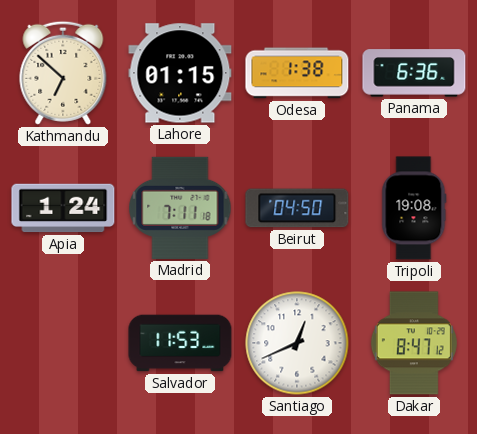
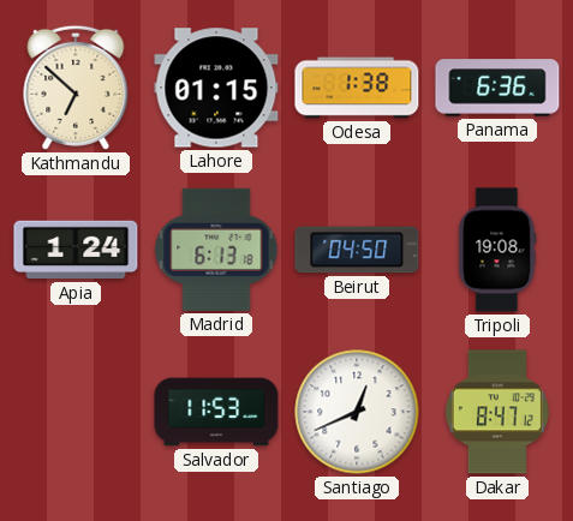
Madrid: 7:11 -> 6:13 (216, 250)
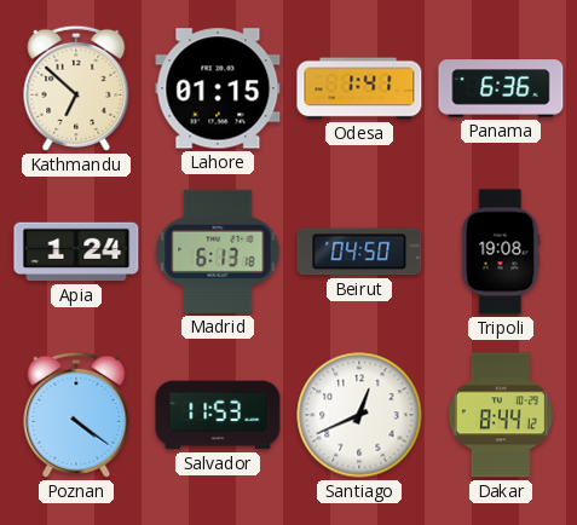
Odesa: 1:38 -> 1:41 (359, 88)
Poznan: none -> 4:21 (76, 415)
Dakar: 8:47 -> 8:44 (501, 415)
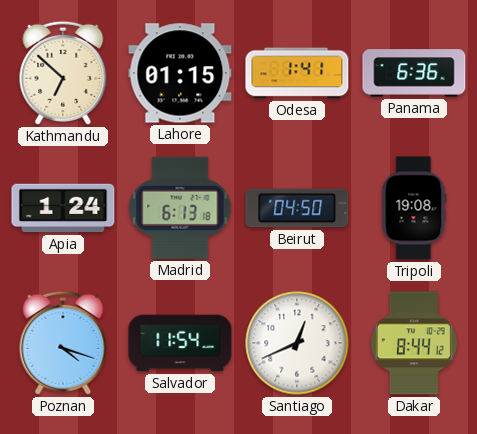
Poznan: 4:21 -> 4:18 (63, 343)
Salvador: 11:53 -> 11:54 (180, 343)
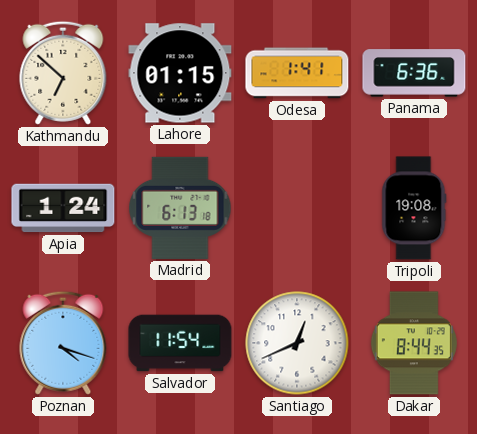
Beirut: 04:50 -> none (297, 208)
Dakar: 8:44:12 -> 8:44:35 (414, 343)
